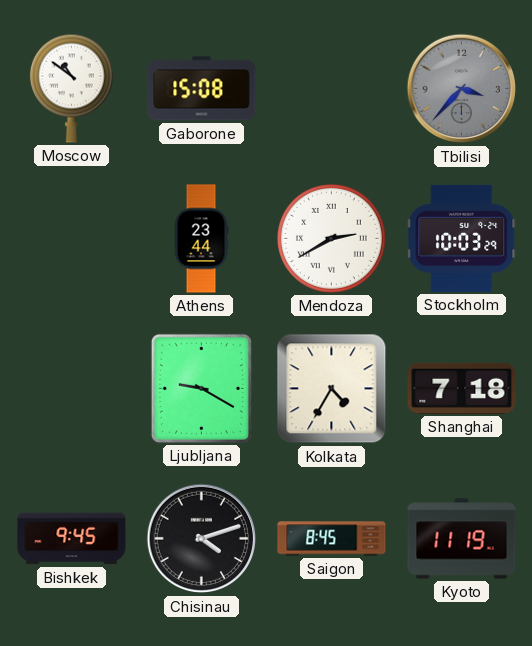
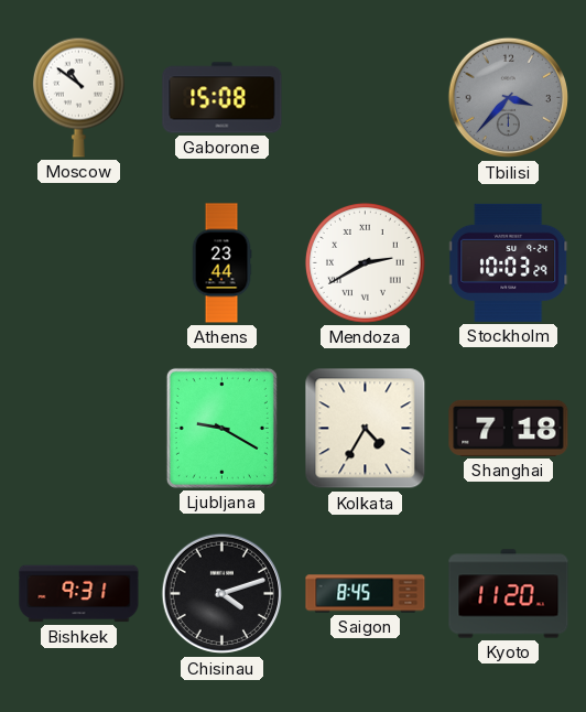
Bishkek: 9:45 -> 9:31 (79, 594)
Kyoto: 11:19 -> 11:20 (509, 594)
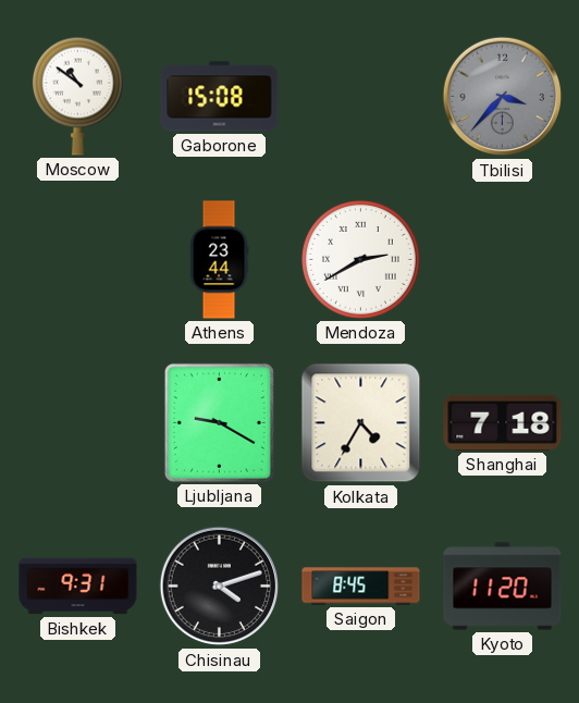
Stockholm: 10:03 -> none (509, 262)
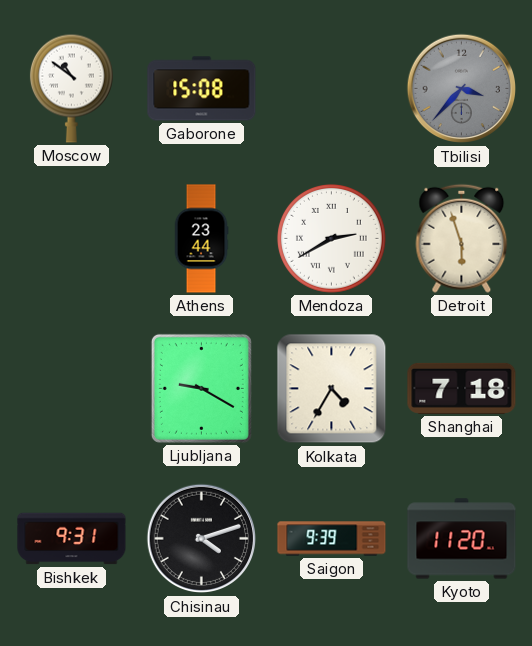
Detroit: none -> 5:57 (462, 238)
Saigon: 8:45 -> 9:39 (332, 539)
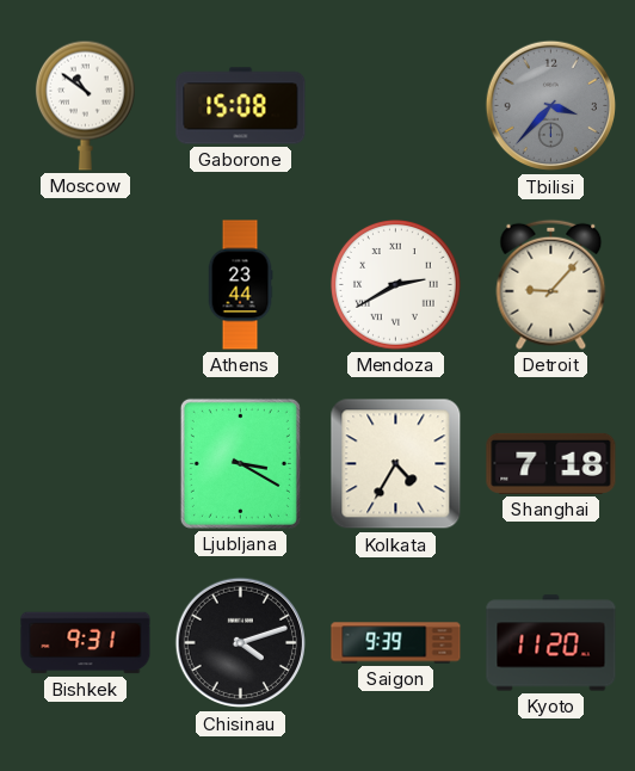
Detroit: 5:57 -> 9:07 (551, 284)
Ljubljana: 9:20 -> 3:20 (240, 463)
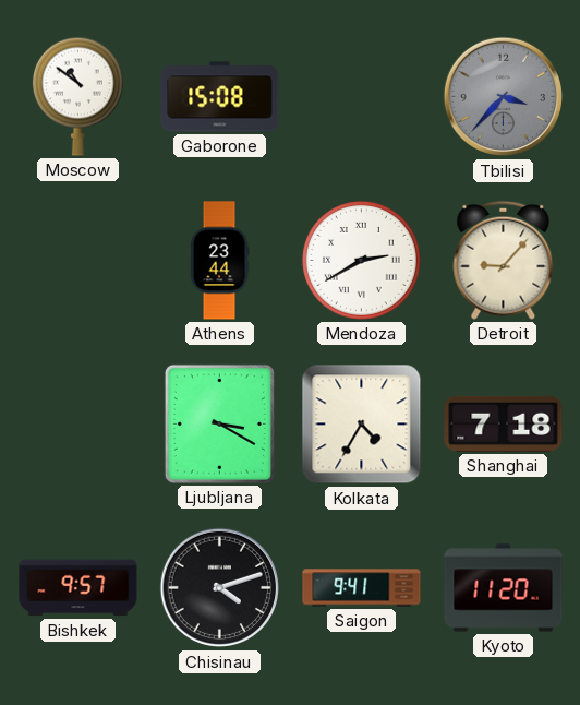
Bishkek: 9:31 -> 9:57 (78, 588)
Saigon: 9:39 -> 9:41 (362, 588)
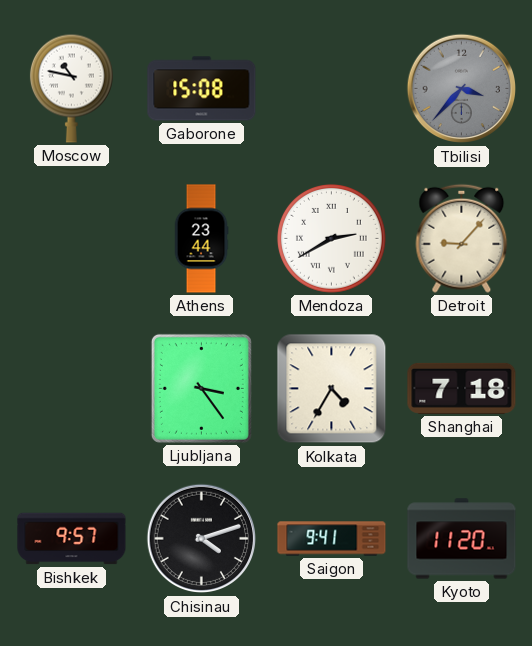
Moscow: 10:51 -> 10:47 (71, 88)
Ljubljana: 3:20 -> 3:24 (201, 388)
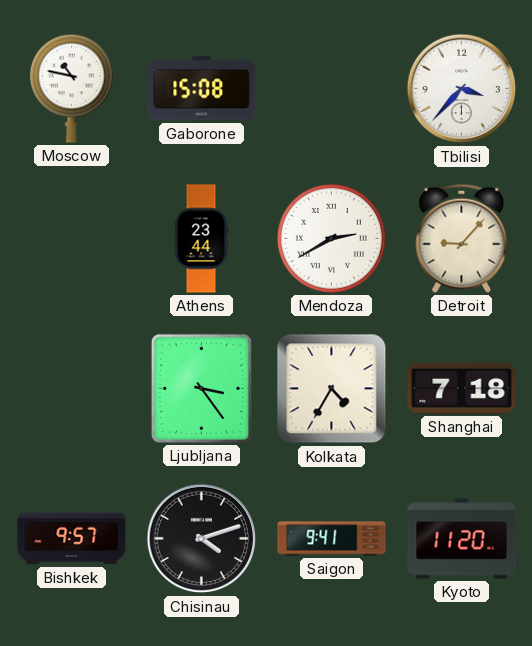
Tbilisi dial: grey -> white (462, 89)
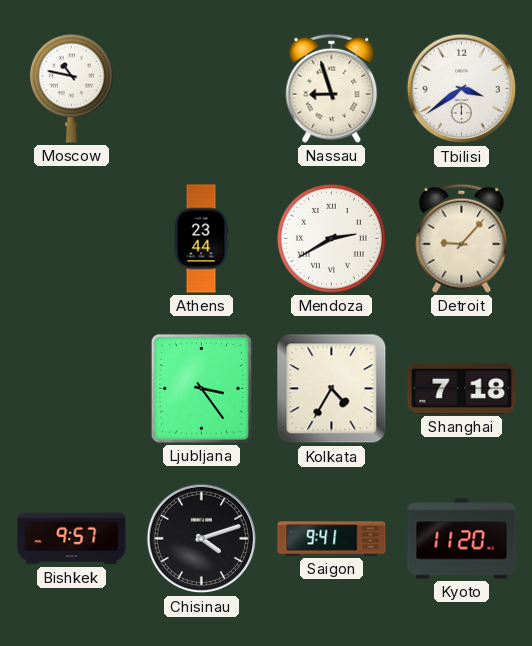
Gaborone: 15:08 -> none (202, 89)
Nassau: none -> 8:57 (332, 88)
Tbilisi: 3:37 -> 3:39 (462, 89)
